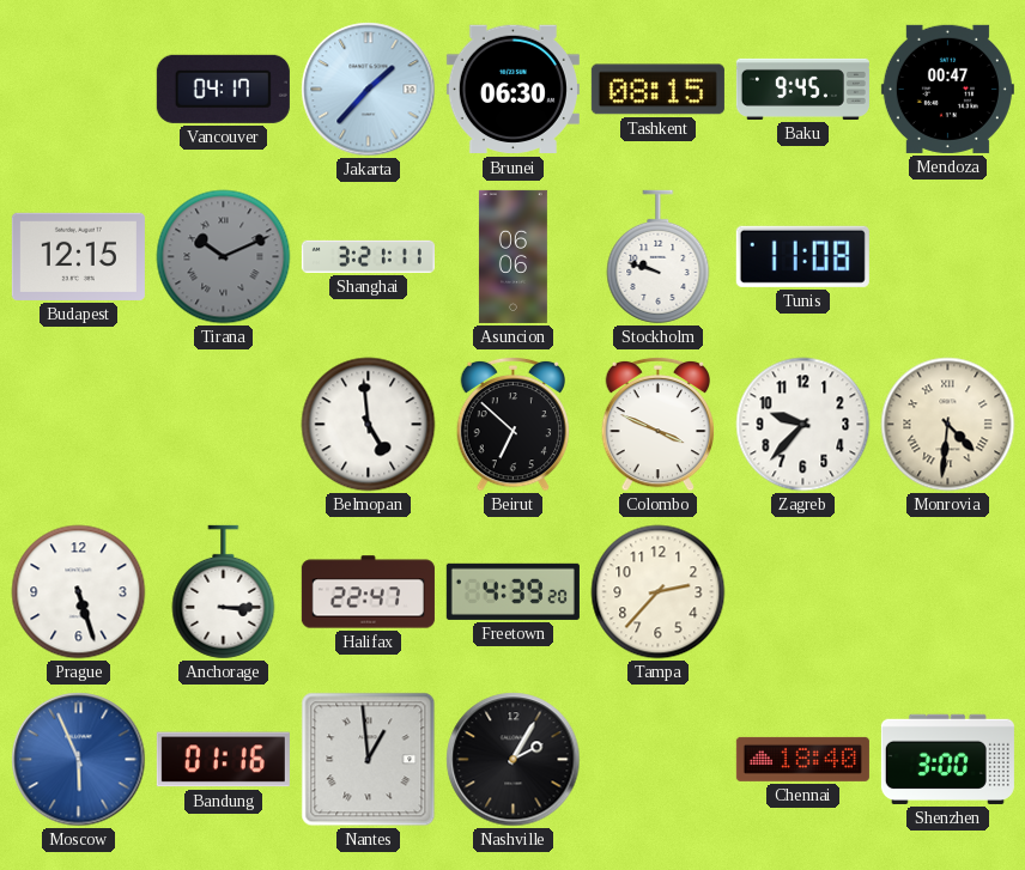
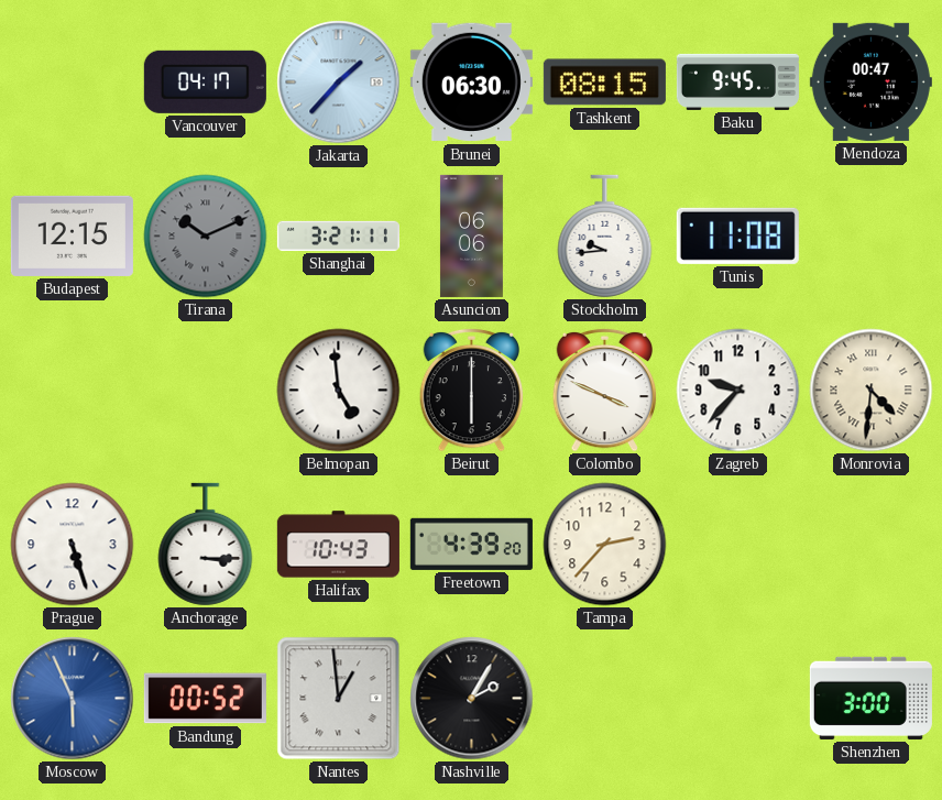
Stockholm: 9:48 -> 9:44 (605, 237)
Beirut: 6:52 -> 6:00 (472, 390)
Halifax: 22:47 -> 10:43 (338, 545)
Bandung: 01:16 -> 00:52 (205, 699)
Chennai: 18:40 -> none (802, 759)
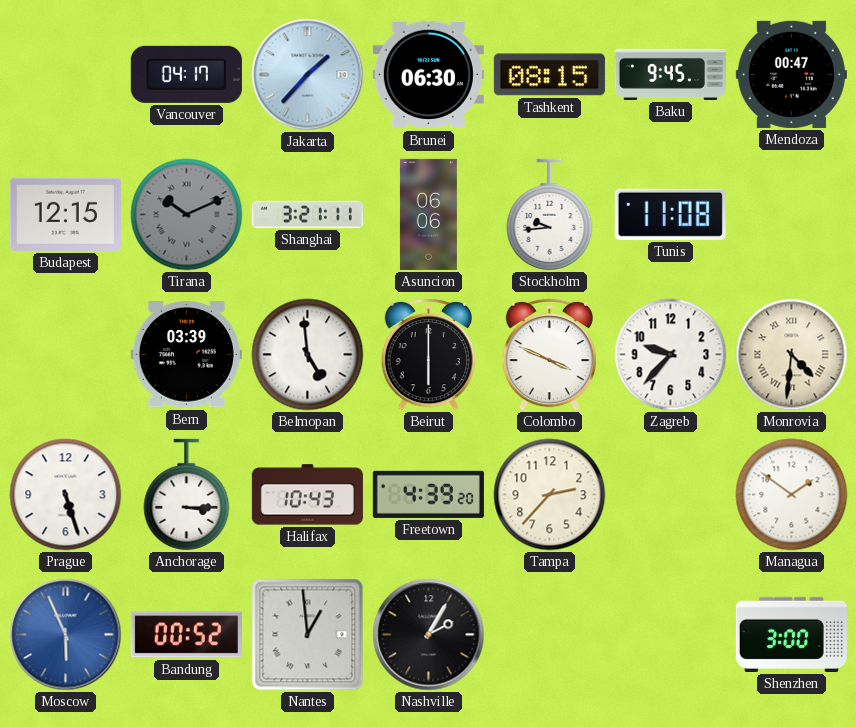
Bern: none -> 03:39 (186, 355)
Managua: none -> 1:51 (792, 495)
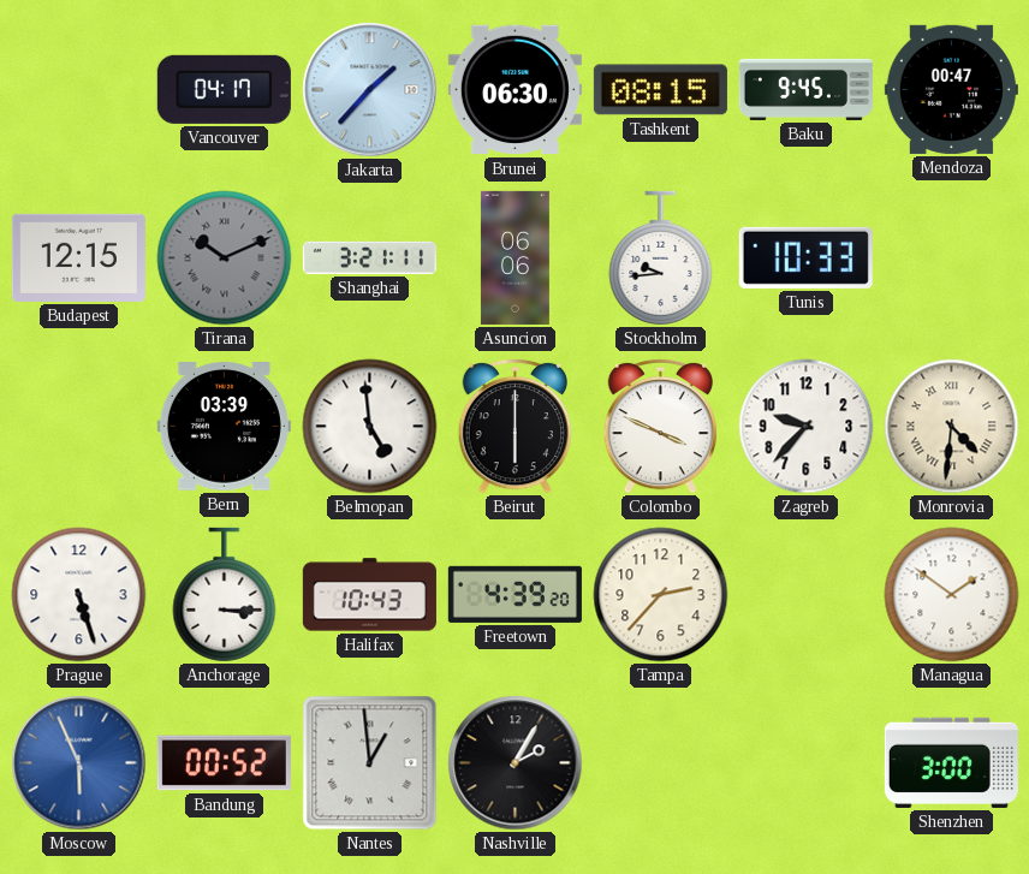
Tunis: 11:08 -> 10:33 (805, 257)
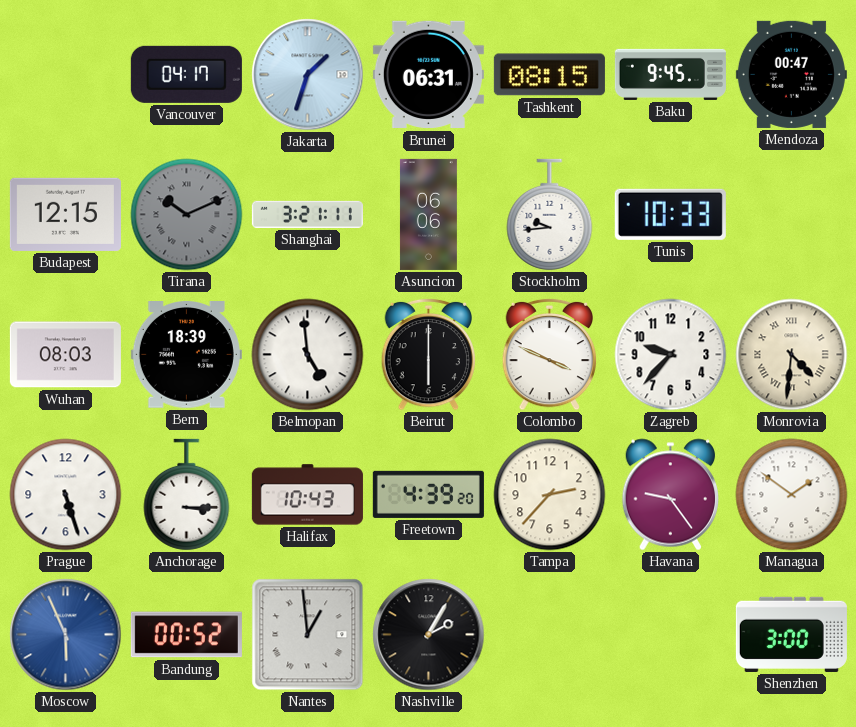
Jakarta: 1:37 -> 1:33 (308, 75)
Brunei: 06:30 -> 06:31 (428, 75)
Wuhan: none -> 08:03 (65, 355)
Bern: 03:39 -> 18:39 (186, 355)
Havana: none -> 9:24 (670, 495)
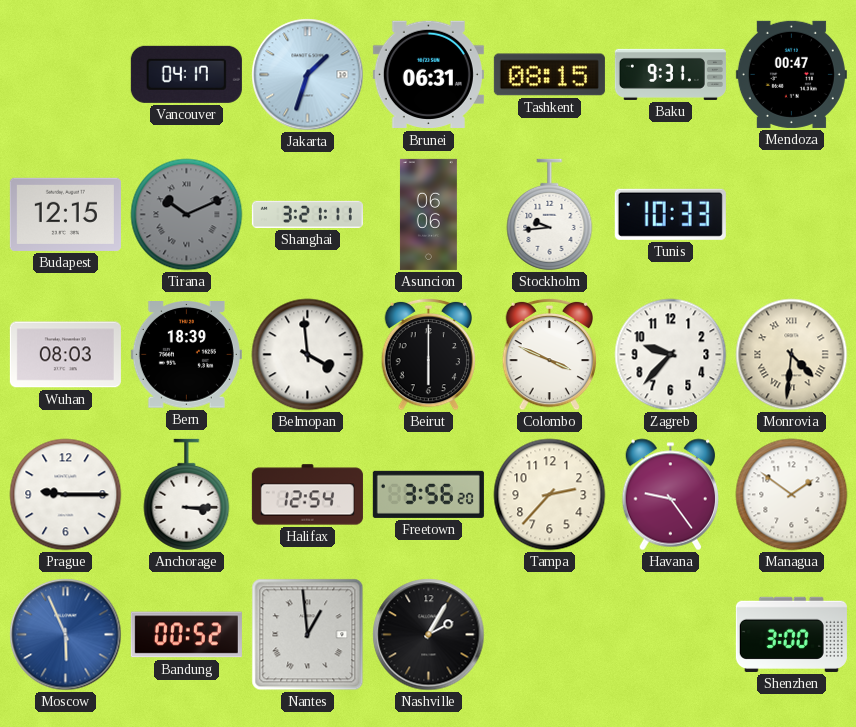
Baku: 9:45 -> 9:31 (670, 74)
Belmopan: 4:59 -> 3:59 (308, 355)
Prague: 5:27 -> 9:15 (66, 495)
Halifax: 10:43 -> 12:54 (307, 495)
Freetown: 4:39 -> 3:56 (428, 494)
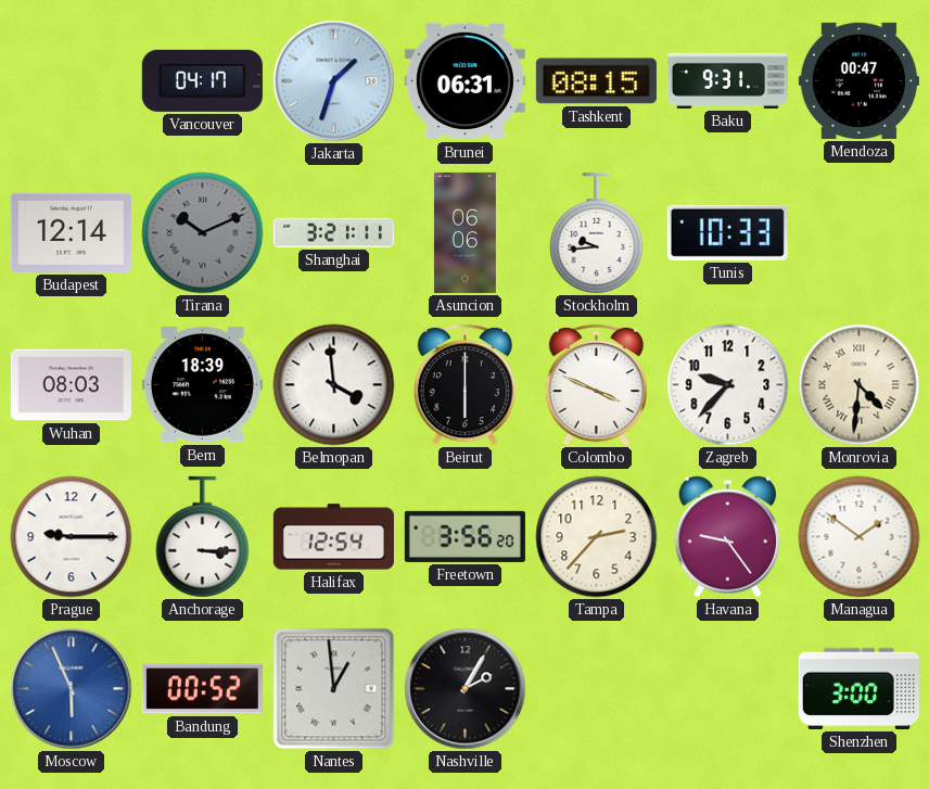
Budapest: 12:15 -> 12:14 (71, 232)
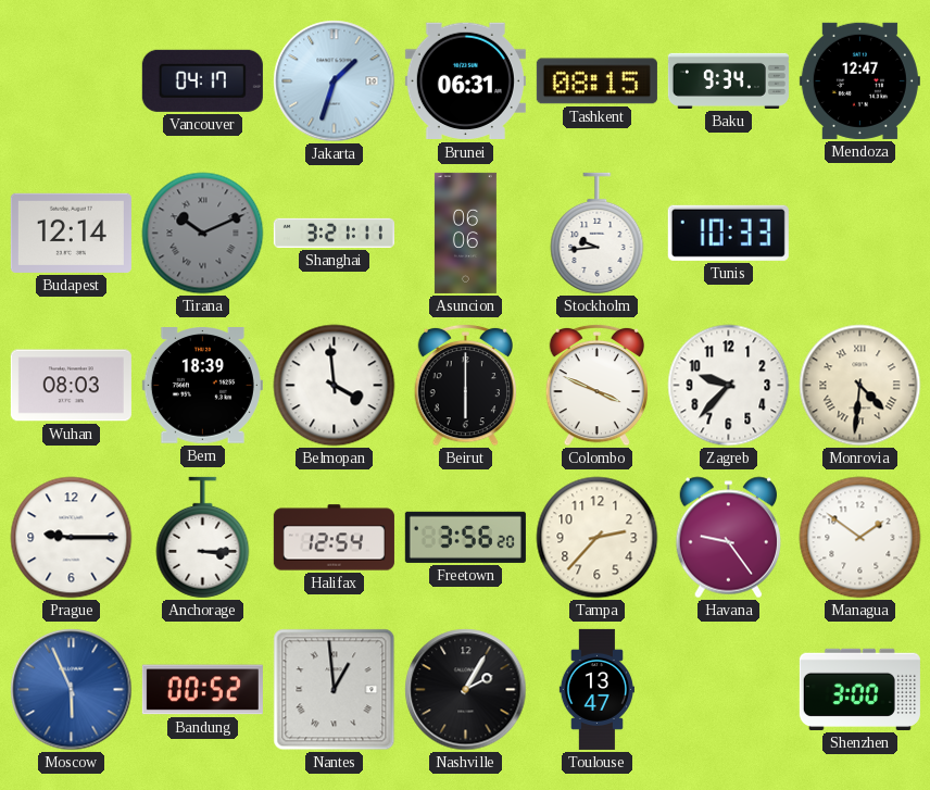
Baku: 9:31 -> 9:34 (728, 80)
Mendoza: 00:47 -> 12:47 (859, 80)
Toulouse: none -> 13:47 (596, 689)
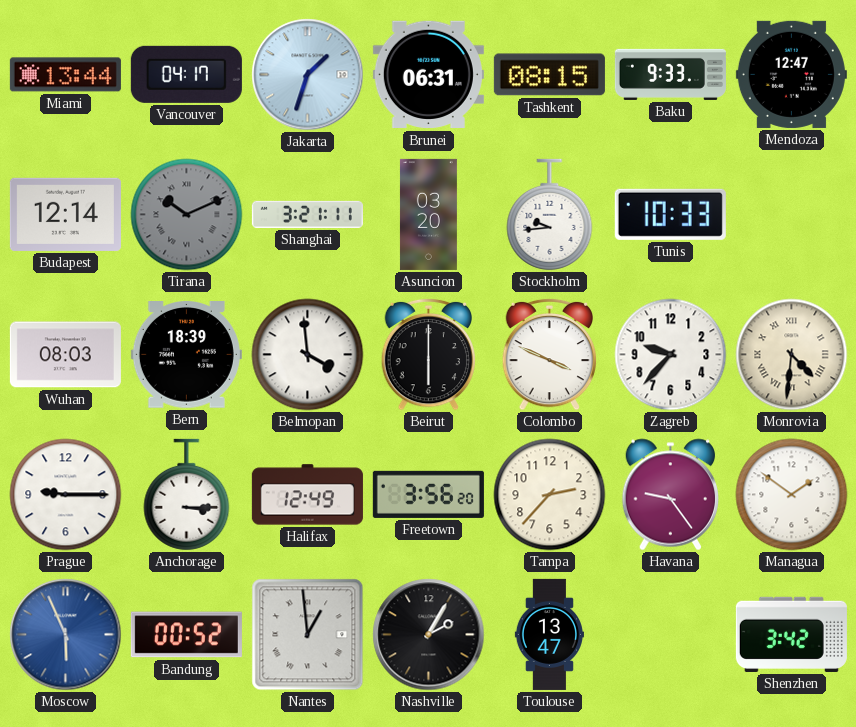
Miami: none -> 13:44 (65, 75)
Baku: 9:34 -> 9:33 (670, 74)
Asuncion: 06:06 -> 03:20 (428, 214)
Halifax: 12:54 -> 12:49 (307, 495)
Shenzhen: 3:00 -> 3:42 (791, 634)
